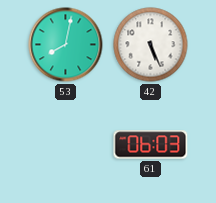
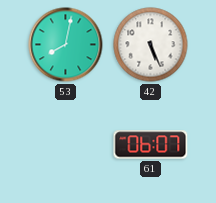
61: 06:03 -> 06:07 (151, 145)
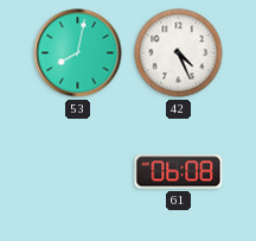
42: 5:26 -> 4:26 (179, 53)
61: 06:07 -> 06:08 (179, 172)
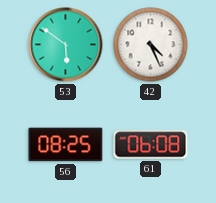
53: 8:02 -> 5:51 (66, 45)
56: none -> 08:25 (66, 145)
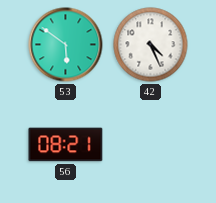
56: 08:25 -> 08:21 (66, 145)
61: 06:08 -> none (151, 145)
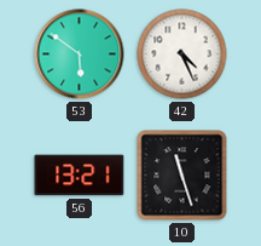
56: 08:21 -> 13:21 (80, 176)
10: none -> 11:27 (182, 176)
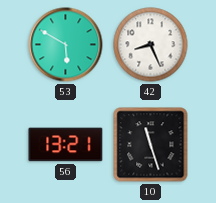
53: 5:51 -> 5:50 (66, 45)
42: 4:26 -> 8:26 (151, 45)
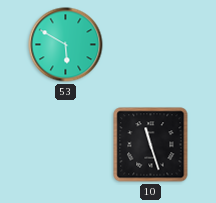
42: 8:26 -> none (151, 45)
56: 13:21 -> none (66, 145)
